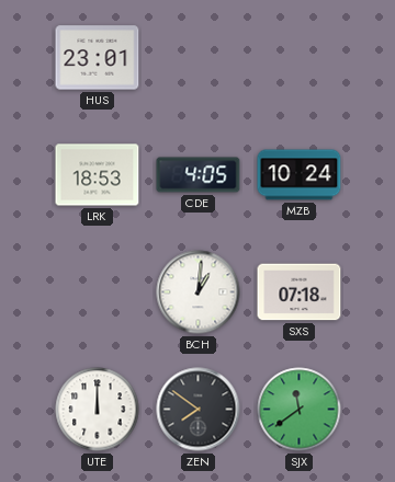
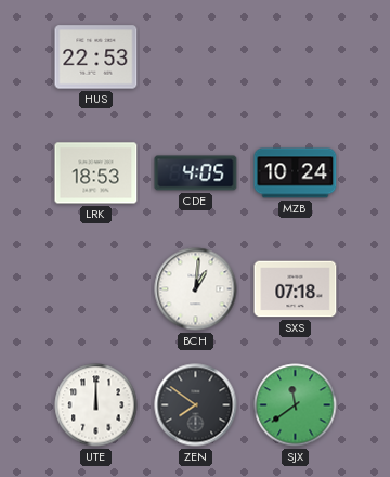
HUS: 23:01 -> 22:53 (96, 57)
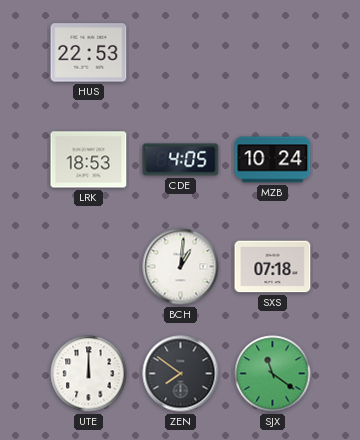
SJX: 11:39 -> 11:21 (273, 374)
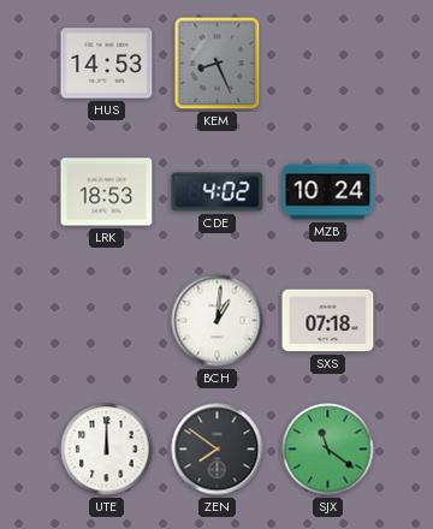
HUS: 22:53 -> 14:53 (107, 64)
KEM: none -> 8:26 (218, 64)
CDE: 4:05 -> 4:02 (218, 192)
